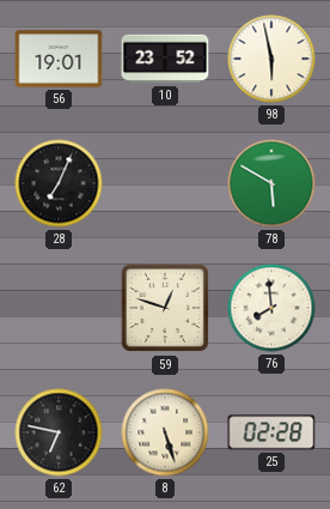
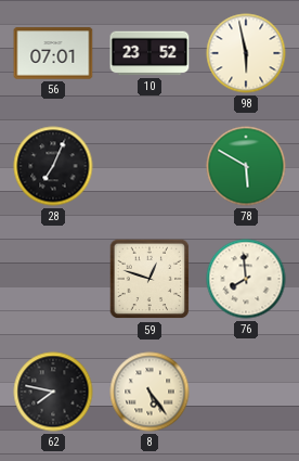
56: 19:01 -> 07:01 (53, 53)
62: 6:47 -> 7:47 (53, 392)
8: 5:27 -> 5:24 (149, 392)
25: 02:28 -> none (271, 432)
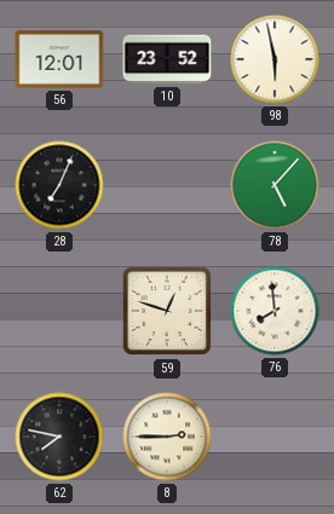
56: 07:01 -> 12:01 (59, 59)
78: 5:50 -> 5:07 (275, 185)
8: 5:24 -> 2:45 (167, 437)
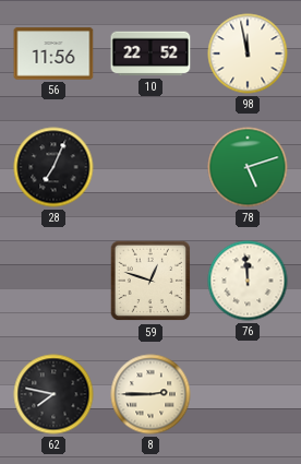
56: 12:01 -> 11:56 (53, 53)
10: 23:52 -> 22:52 (150, 53)
98: 5:58 -> 11:58 (248, 53)
78: 5:07 -> 5:12 (248, 167)
76: 7:59 -> 11:59 (248, 281)
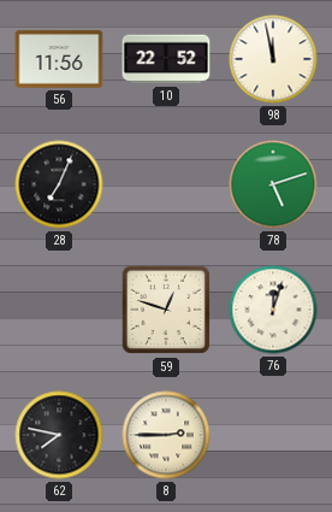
76: 11:59 -> 12:03 (273, 310)
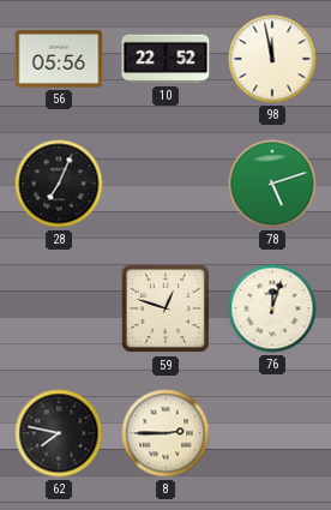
56: 11:56 -> 05:56 (59, 59)
